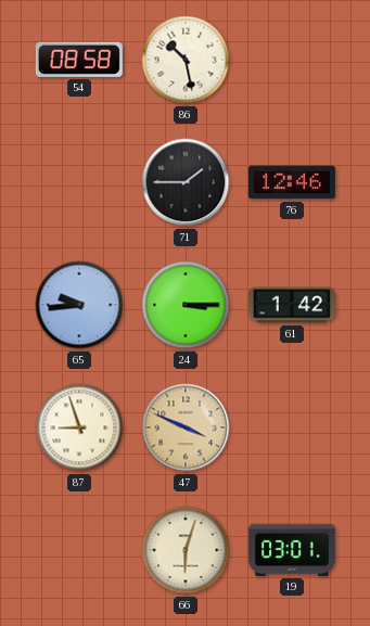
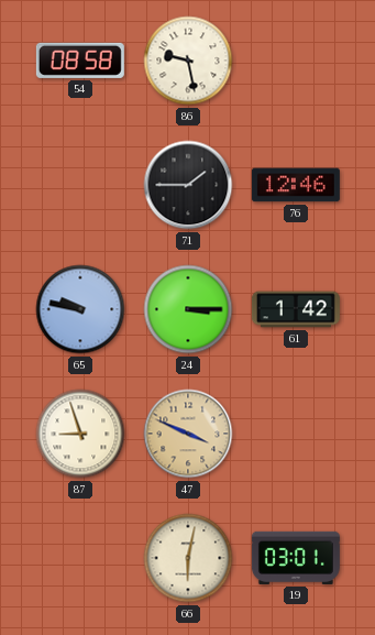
86: 10:28 -> 9:28 (188, 61)
65: 9:44 -> 9:47 (80, 309)
66: 6:03 -> 6:02 (188, 558)
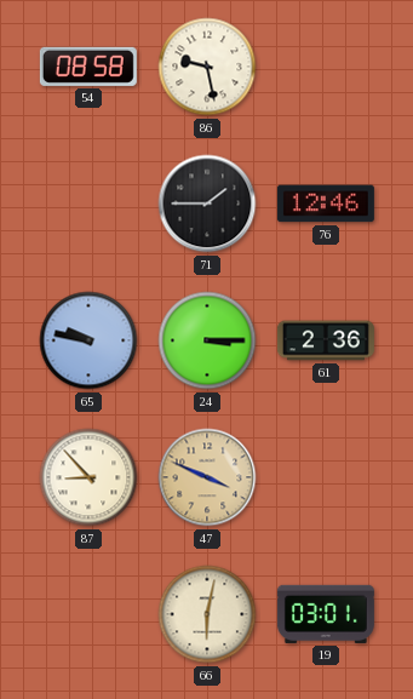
61: 1:42 -> 2:36 (326, 340)
87: 8:57 -> 8:53 (88, 477)
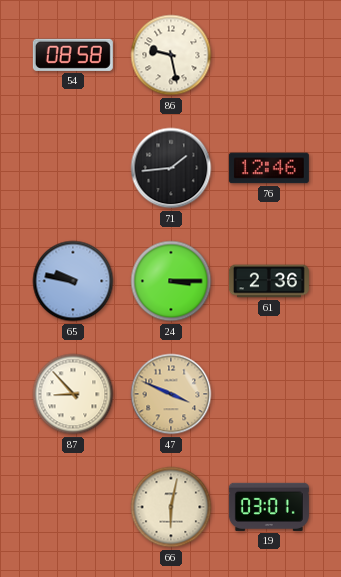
71: 1:45 -> 1:44 (171, 168)
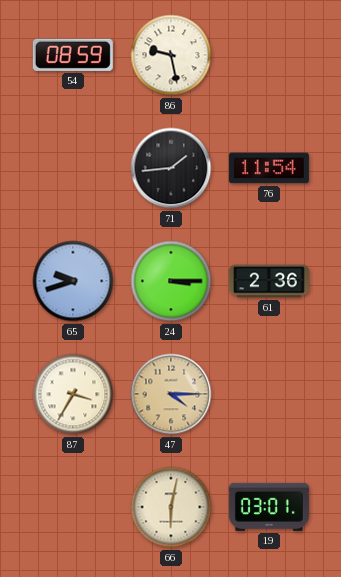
54: 08:58 -> 08:59 (73, 55)
76: 12:46 -> 11:54 (269, 168)
65: 9:47 -> 9:42 (73, 281)
87: 8:53 -> 3:35 (73, 394)
47: 3:49 -> 4:15 (171, 394)
